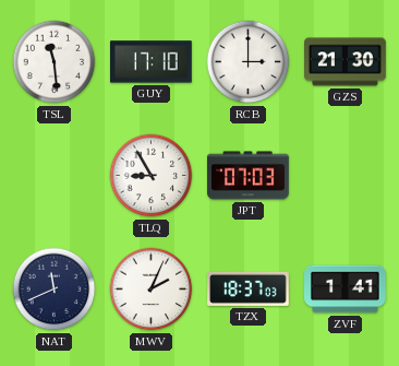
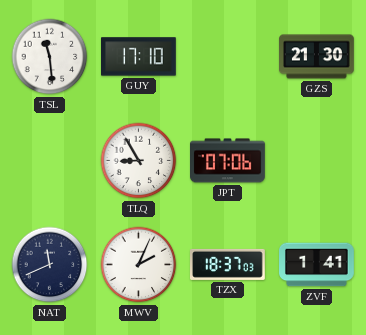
RCB: 3:00 -> none (249, 62)
JPT: 07:03 -> 07:06 (228, 161)
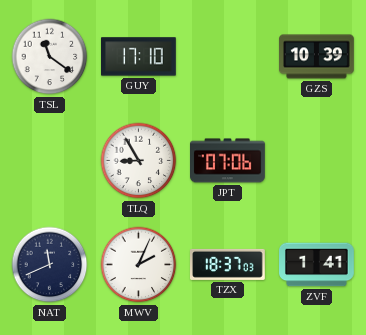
TSL: 11:29 -> 11:21 (50, 57)
GZS: 21:30 -> 10:39 (317, 57)
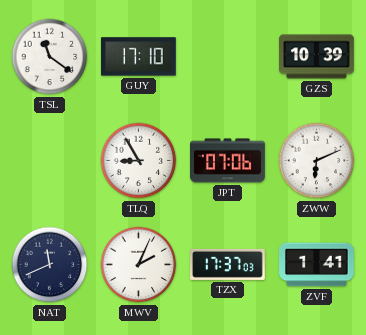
ZWW: none -> 6:11 (317, 161)
TZX: 18:37 -> 17:37 (228, 264)
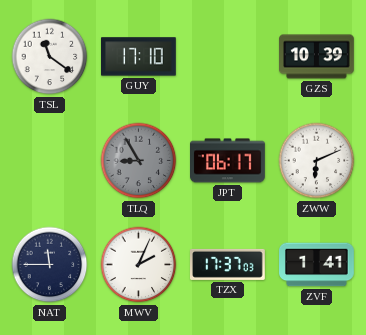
TLQ dial: white -> grey (139, 161)
JPT: 07:06 -> 06:17 (228, 161)
NAT: 11:41 -> 11:45 (50, 265)
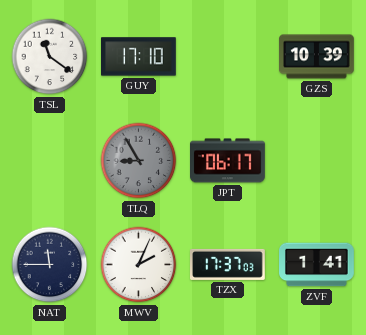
ZWW: 6:11 -> none (317, 161)
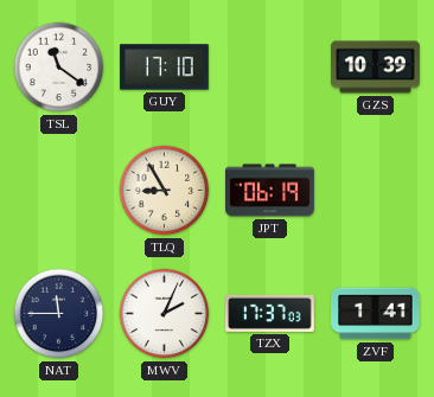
TLQ dial: grey -> cream (165, 191)
JPT: 06:17 -> 06:19 (270, 191)
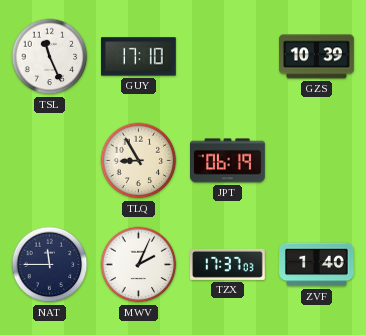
TSL: 11:21 -> 11:26 (50, 57)
ZVF: 1:41 -> 1:40 (317, 265)
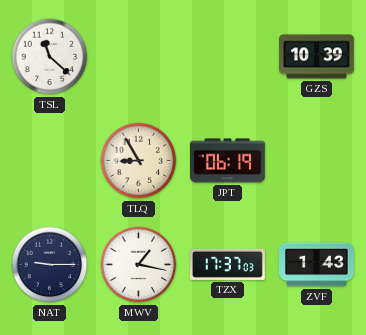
TSL: 11:26 -> 11:22 (50, 57)
GUY: 17:10 -> none (139, 57)
NAT: 11:45 -> 9:15 (50, 265)
MWV: 2:04 -> 1:17 (139, 265)
ZVF: 1:40 -> 1:43 (317, 265)
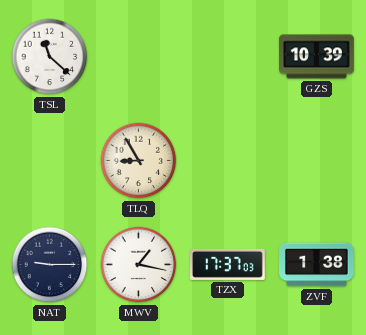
JPT: 06:19 -> none (228, 161)
ZVF: 1:43 -> 1:38 (317, 265)
